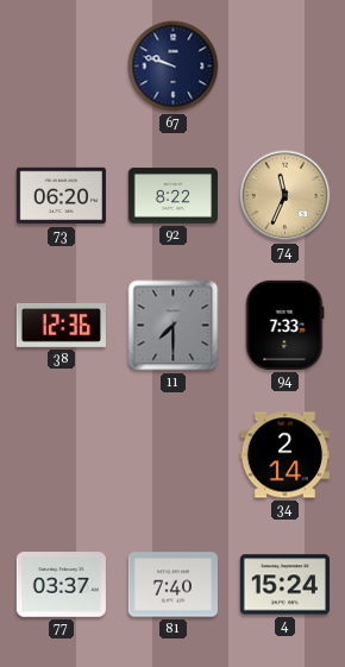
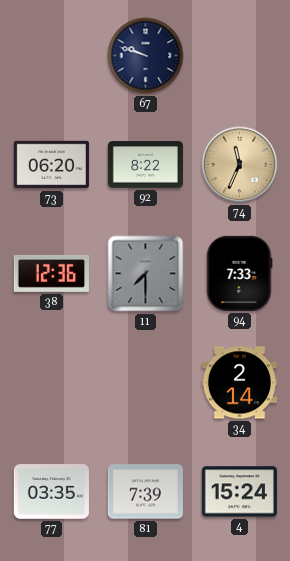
77: 03:37 -> 03:35 (51, 492)
81: 7:40 -> 7:39 (145, 492)
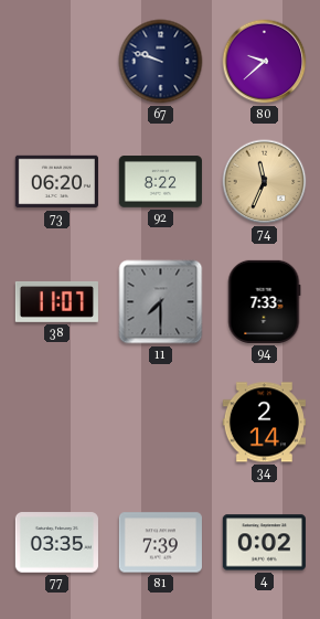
80: none -> 9:38 (265, 62)
38: 12:36 -> 11:07 (56, 302)
4: 15:24 -> 0:02 (264, 543)
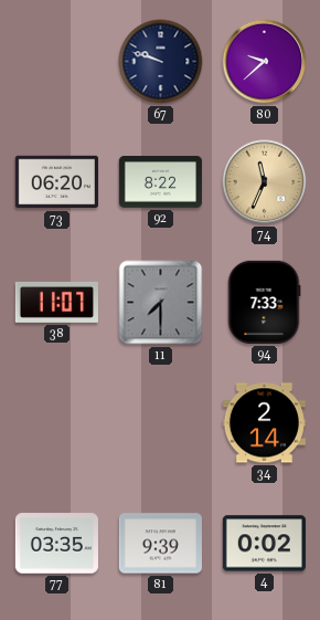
81: 7:39 -> 9:39 (160, 544)
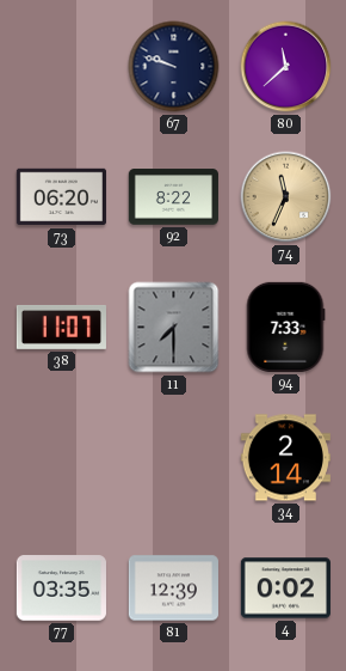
80: 9:38 -> 11:38 (286, 67)
81: 9:39 -> 12:39 (173, 588)
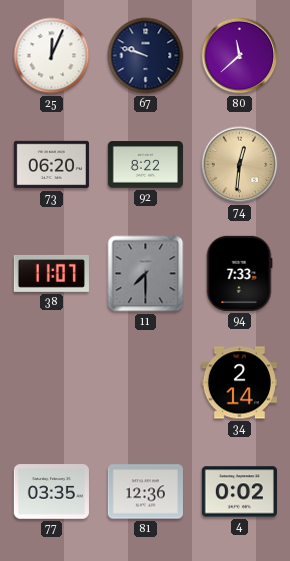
25: none -> 12:04 (52, 56)
74: 11:34 -> 12:31 (240, 165)
81: 12:39 -> 12:36 (145, 492)
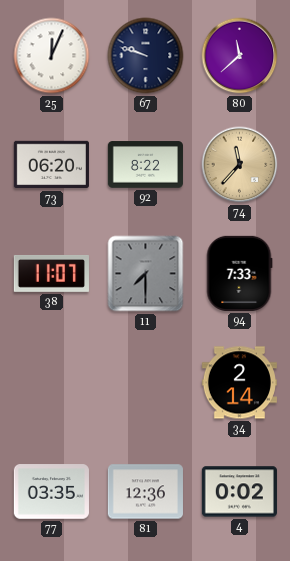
74: 12:31 -> 11:37 (240, 165)
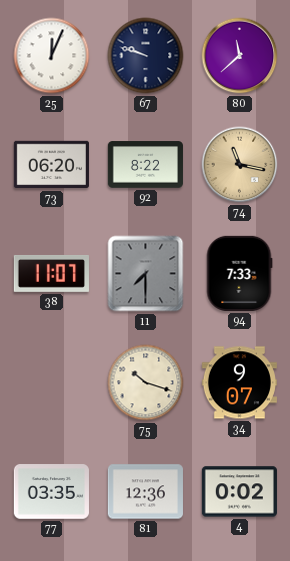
74: 11:37 -> 11:17 (240, 165)
75: none -> 10:18 (146, 383)
34: 2:14 -> 9:07 (239, 383)
